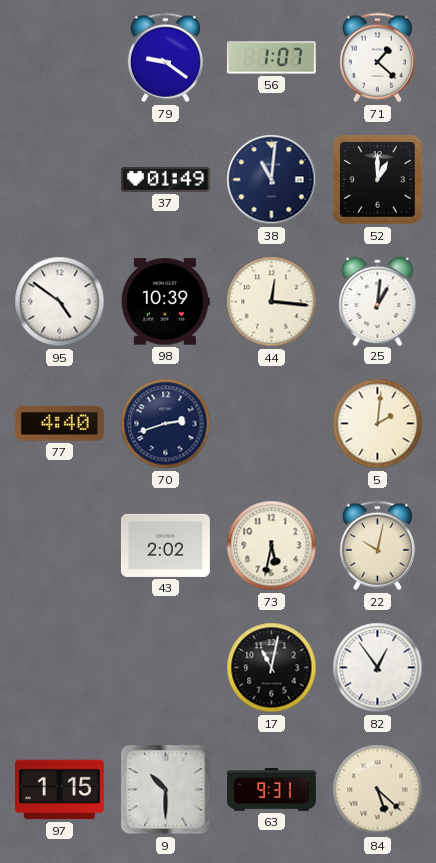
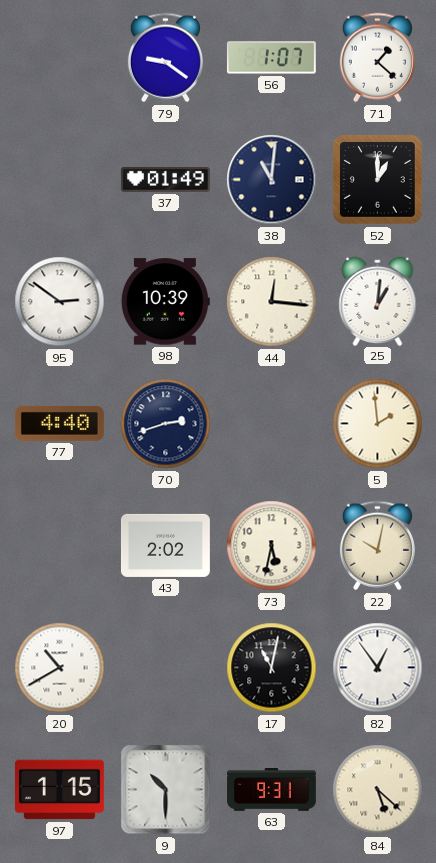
95: 4:51 -> 2:51 (60, 302)
5: 2:01 -> 1:59 (378, 424)
20: none -> 10:40 (60, 668)
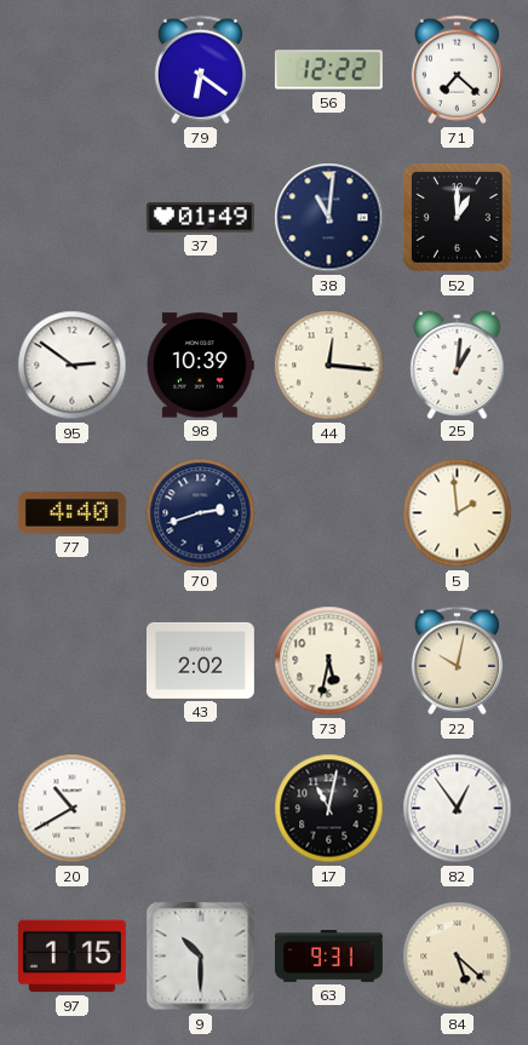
79: 9:21 -> 6:21 (200, 70)
56: 1:07 -> 12:22 (328, 70)
71: 1:22 -> 7:22 (457, 70)
